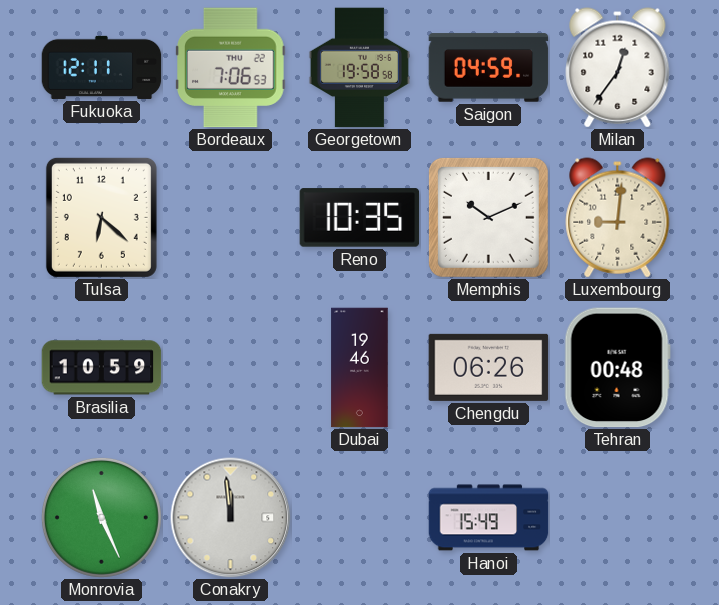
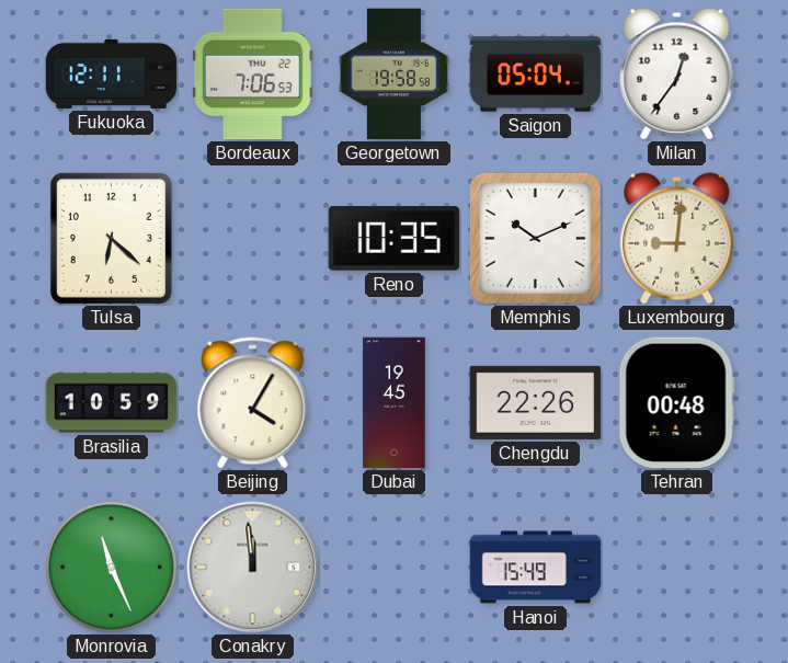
Saigon: 04:59 -> 05:04 (536, 75)
Beijing: none -> 4:05 (253, 403)
Dubai: 19:46 -> 19:45 (395, 403)
Chengdu: 06:26 -> 22:26 (536, 402)
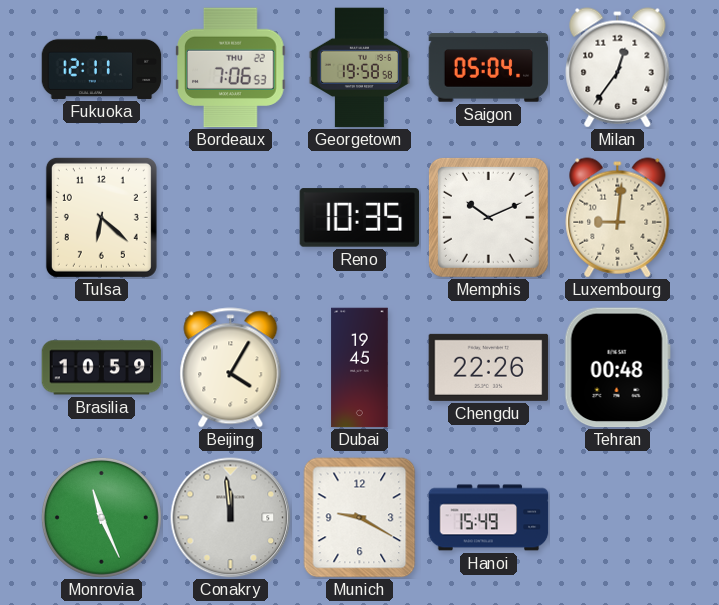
Munich: none -> 9:20 (360, 518)
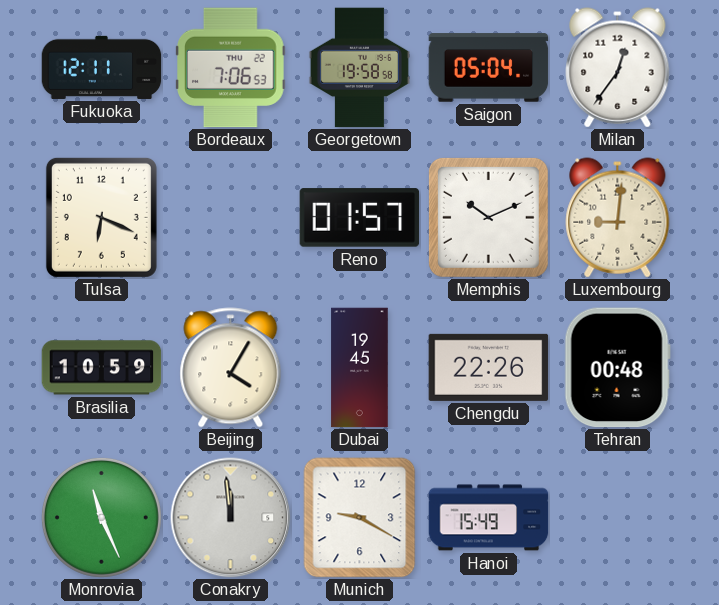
Tulsa: 6:22 -> 6:19 (101, 217)
Reno: 10:35 -> 01:57 (360, 218)
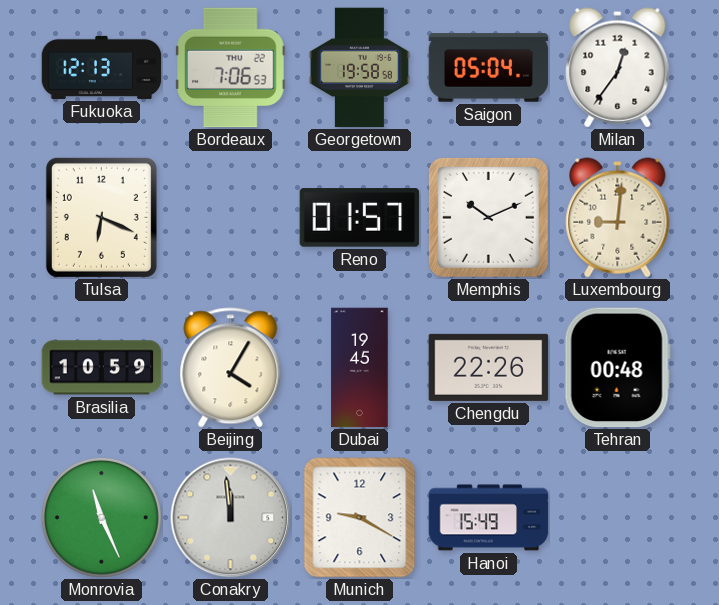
Fukuoka: 12:11 -> 12:13 (102, 67)
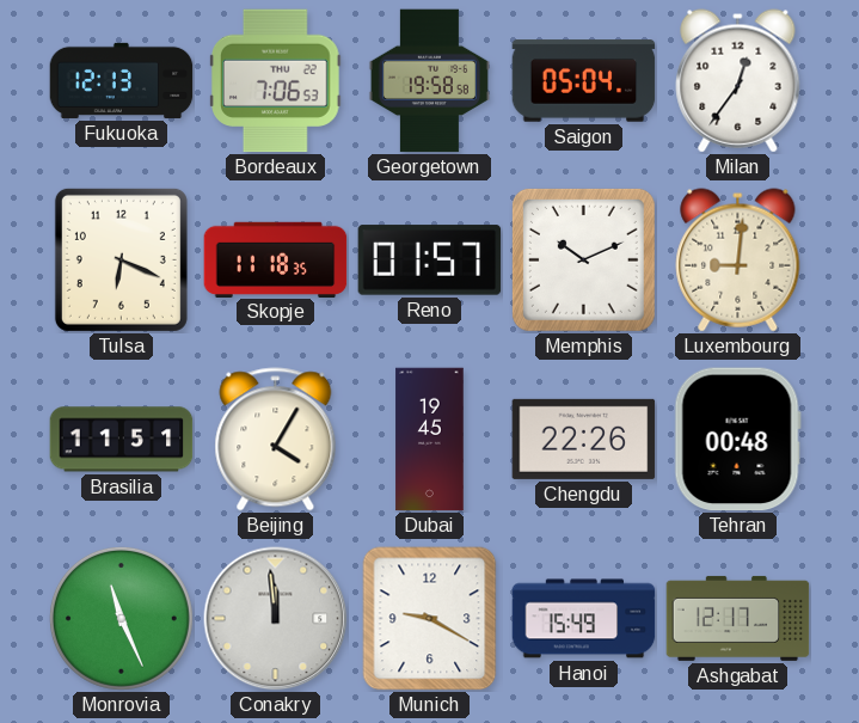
Skopje: none -> 11:18 (276, 259)
Brasilia: 10:59 -> 11:51 (122, 440)
Ashgabat: none -> 12:17 (738, 618)
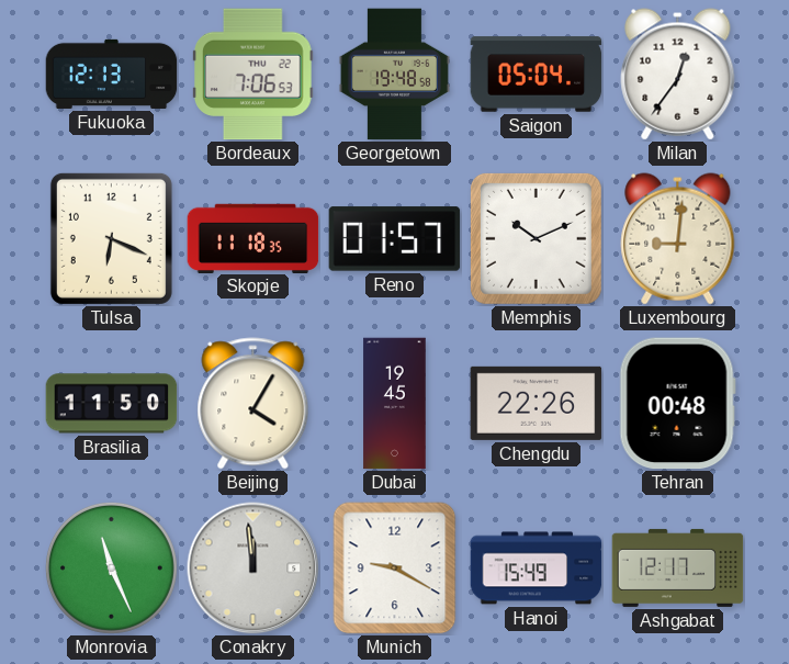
Georgetown: 19:58 -> 19:48 (394, 75)
Brasilia: 11:51 -> 11:50 (112, 404)
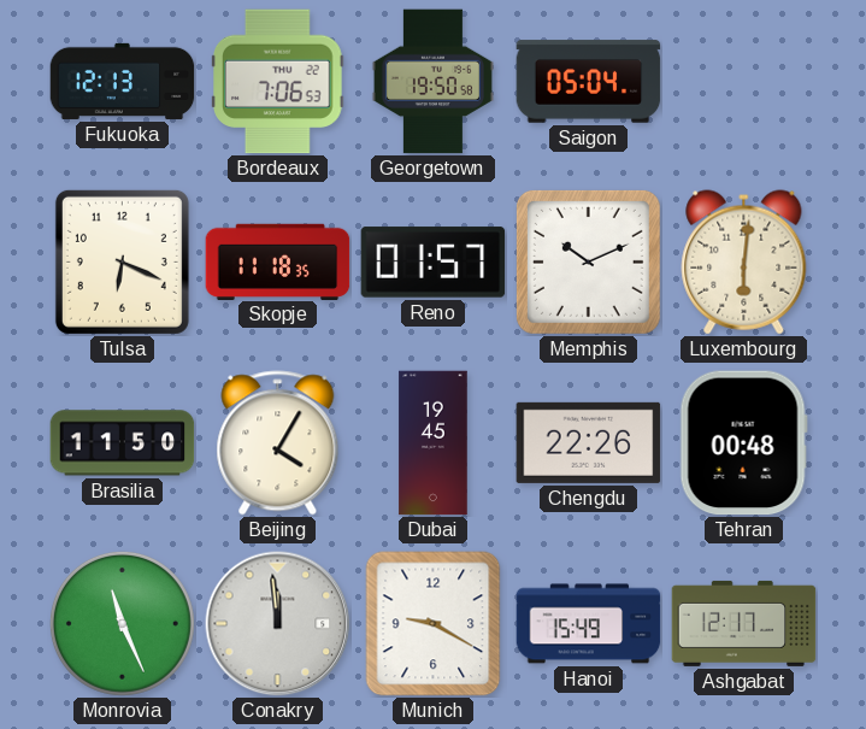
Georgetown: 19:48 -> 19:50 (432, 82)
Milan: 12:36 -> none (678, 75)
Luxembourg: 9:01 -> 6:01 (744, 263)
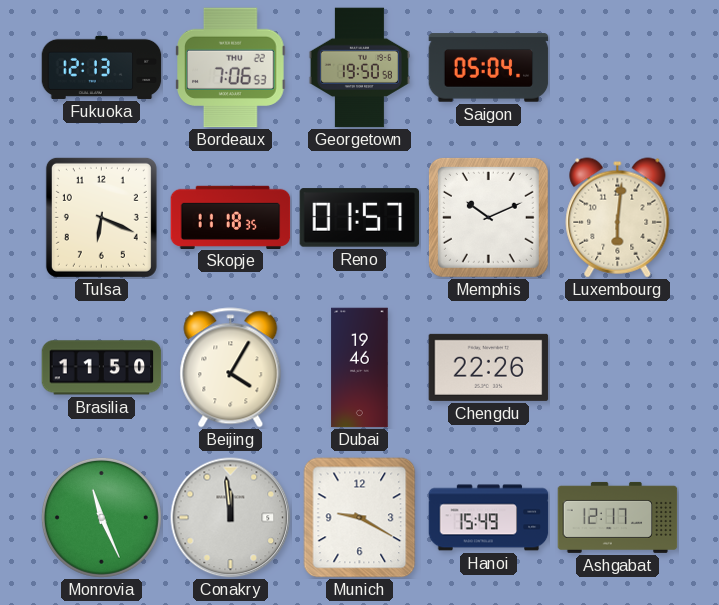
Dubai: 19:45 -> 19:46 (360, 368)
Tehran: 00:48 -> none (743, 443)
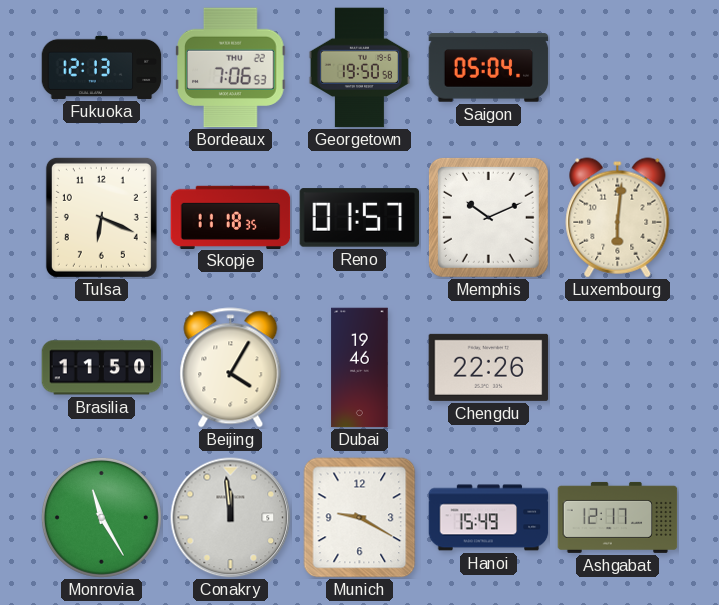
Monrovia: 11:26 -> 11:25 (101, 517)
